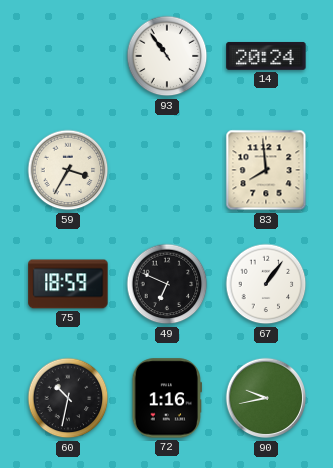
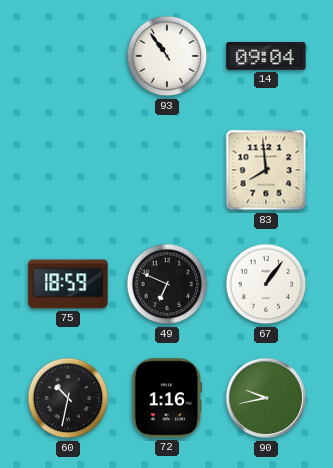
14: 20:24 -> 09:04 (266, 56)
59: 3:35 -> none (68, 170)
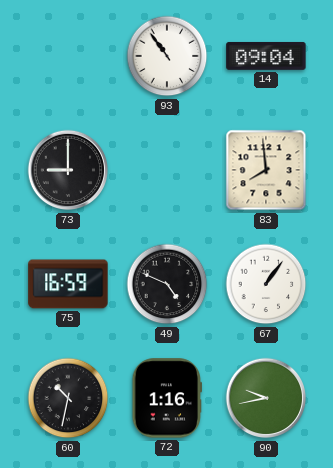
73: none -> 9:00 (68, 170)
75: 18:59 -> 16:59 (68, 284)
49: 6:49 -> 4:49 (167, 284)
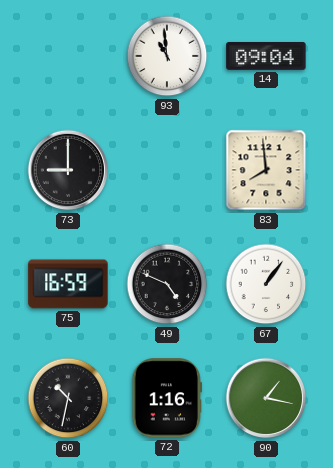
93: 10:54 -> 10:59 (167, 56)
90: 9:43 -> 1:17 (266, 398)
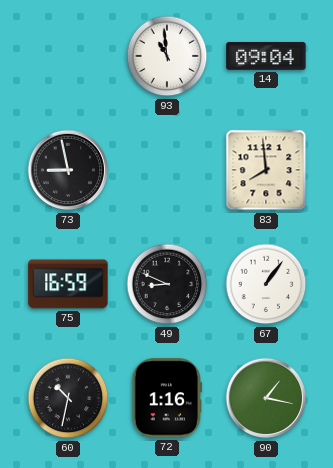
73: 9:00 -> 8:58 (68, 170)
49: 4:49 -> 8:49 (167, 284)
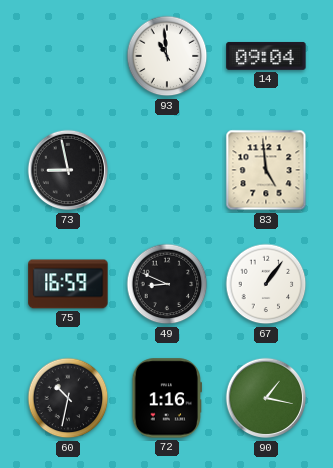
83: 7:59 -> 4:59 (266, 170)
